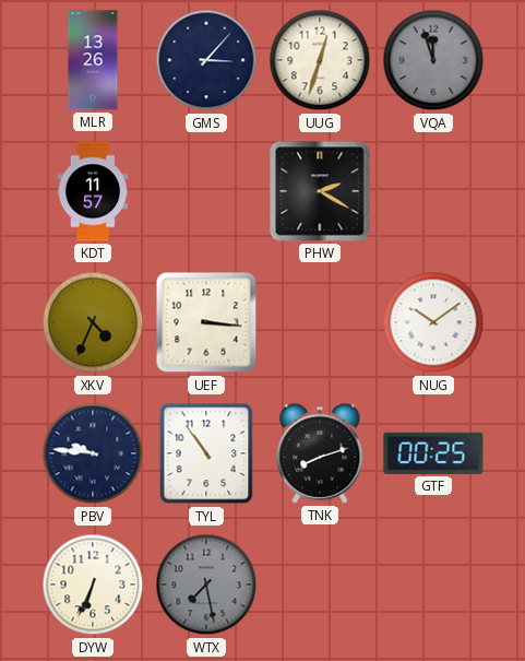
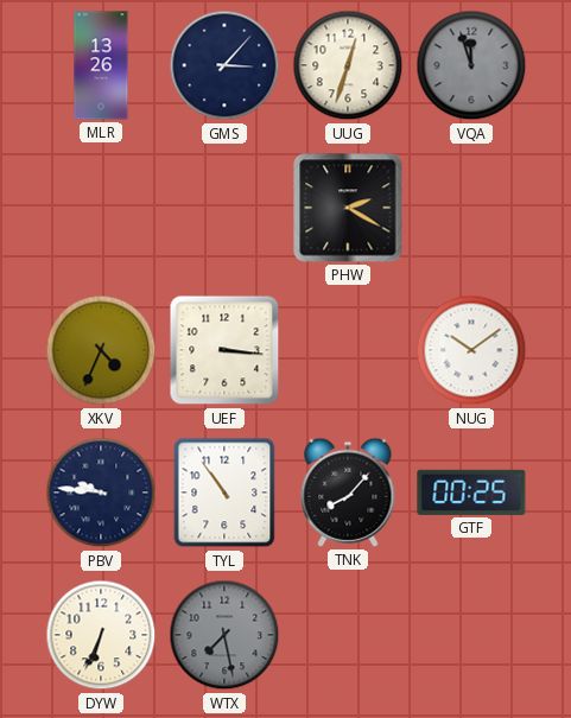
KDT: 11:57 -> none (92, 191)
TNK: 8:12 -> 8:07 (348, 493)
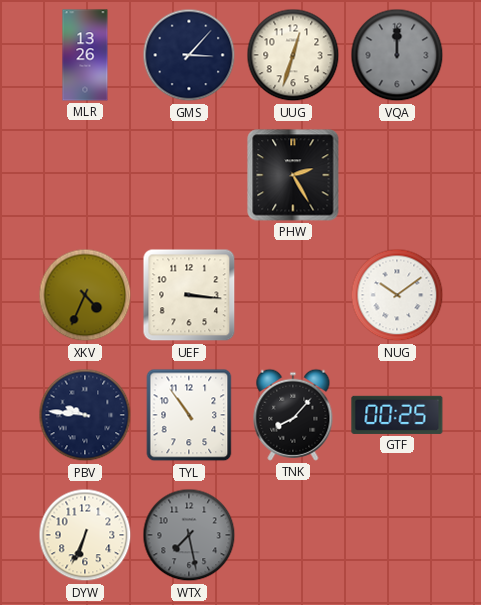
VQA: 11:57 -> 12:00 (397, 55)
PHW: 2:20 -> 2:25 (293, 175)
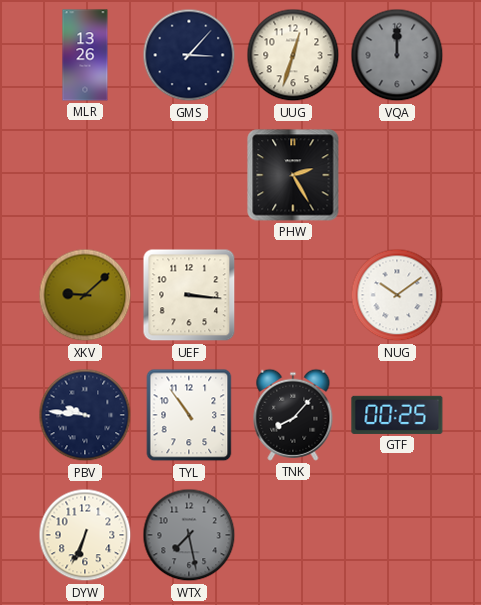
XKV: 4:34 -> 9:08 (85, 295)
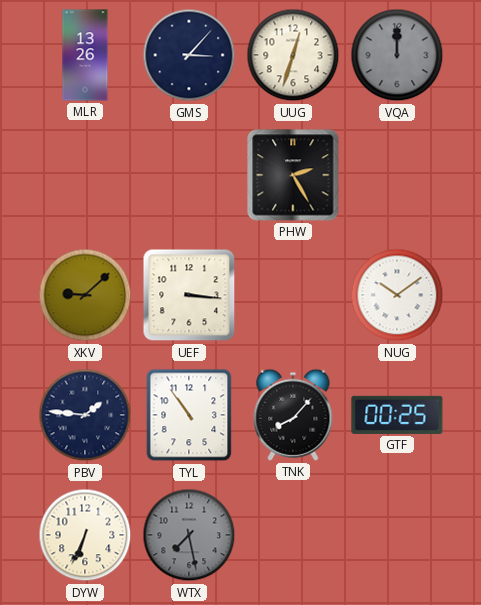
PBV: 9:46 -> 1:46 (85, 415)
